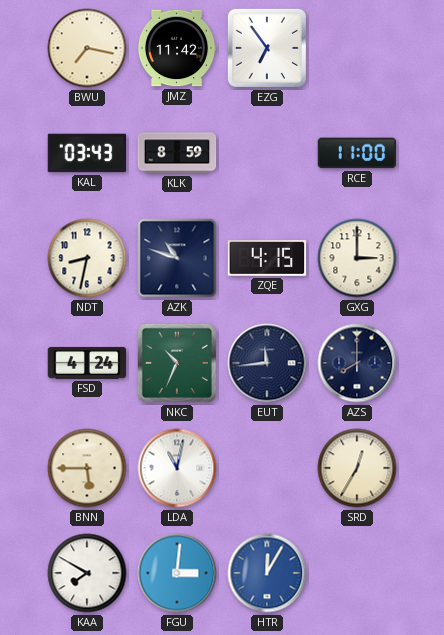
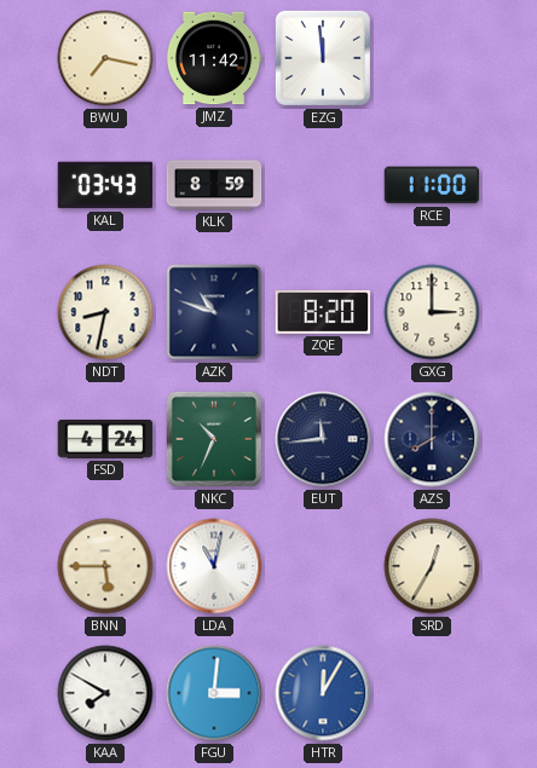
EZG: 6:54 -> 11:59 (323, 58)
ZQE: 4:15 -> 8:20 (323, 313)
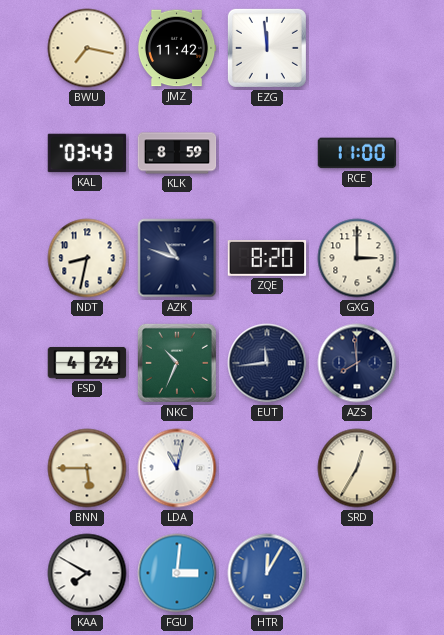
AZS: 8:00 -> 7:59 (357, 363)
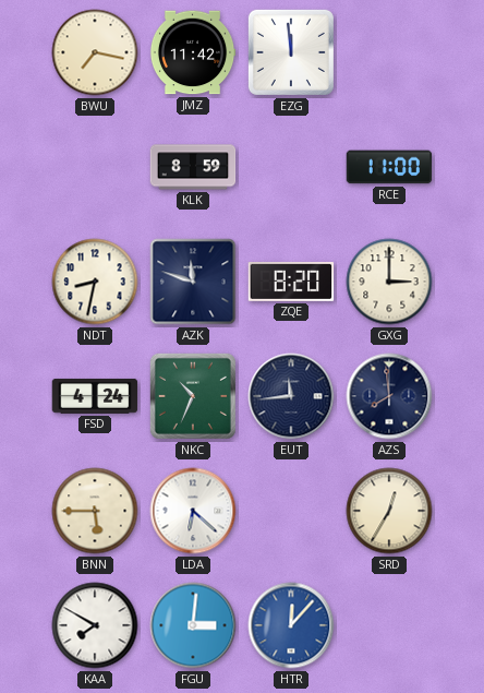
KAL: 03:43 -> none (87, 153)
AZK: 10:48 -> 11:48 (193, 282)
LDA: 11:02 -> 6:22 (193, 511)
HTR: 12:05 -> 12:07 (291, 625)
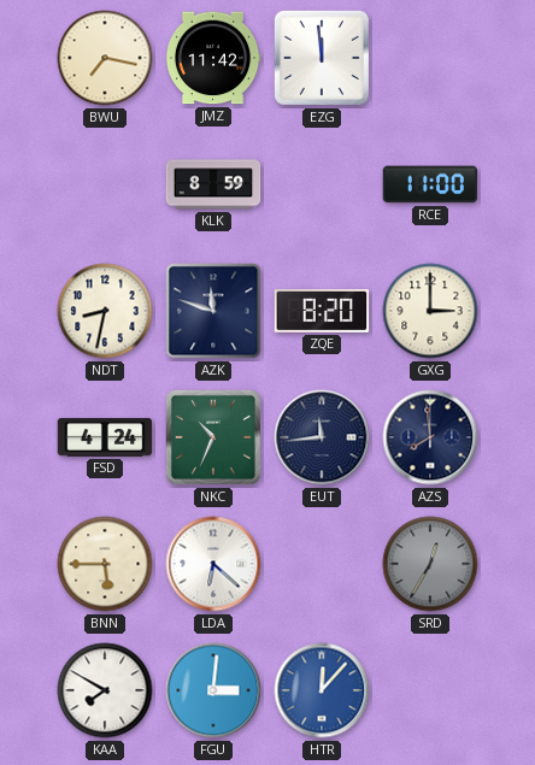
SRD dial: cream -> grey (430, 564)
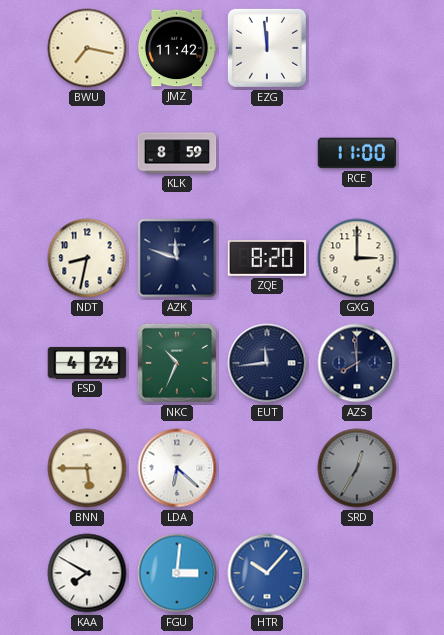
HTR: 12:07 -> 10:07 (267, 573)
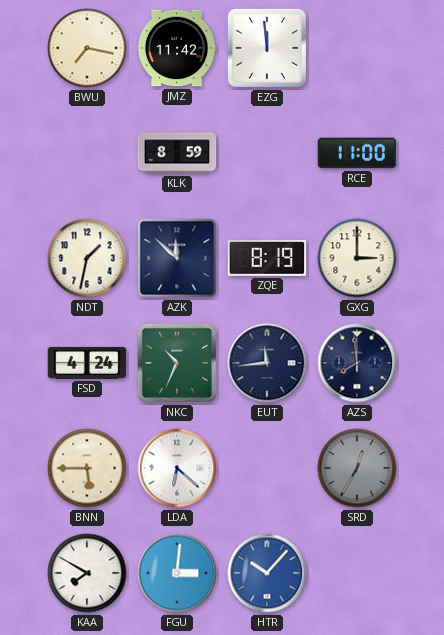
NDT: 8:32 -> 1:32 (87, 258)
AZK: 11:48 -> 11:52 (177, 258)
ZQE: 8:20 -> 8:19 (267, 259)
